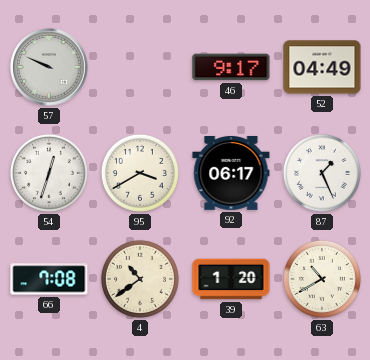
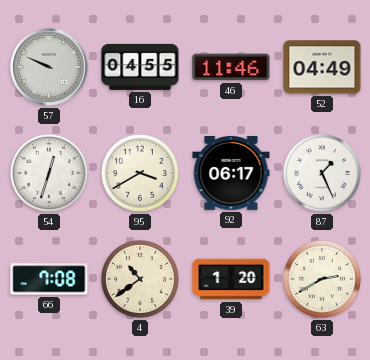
16: none -> 04:55 (140, 67)
46: 9:17 -> 11:46 (231, 67)
63: 10:40 -> 2:40 (322, 279)
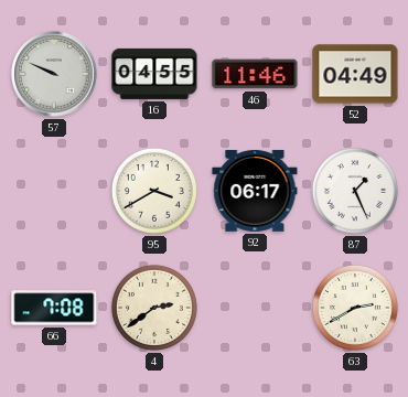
54: 12:33 -> none (49, 173)
4: 10:39 -> 2:39 (154, 308)
39: 1:20 -> none (231, 279)
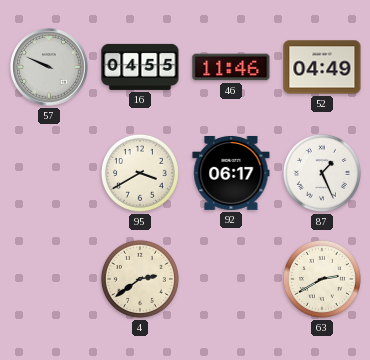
66: 7:08 -> none (54, 308)
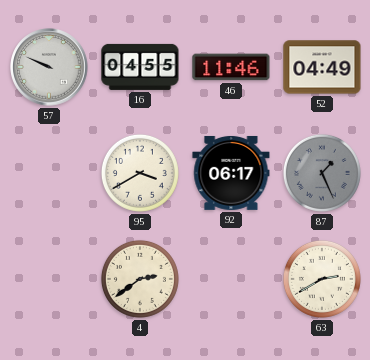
87 dial: white -> grey (322, 173)
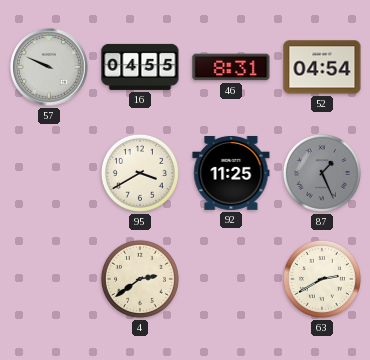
46: 11:46 -> 8:31 (231, 67)
52: 04:49 -> 04:54 (322, 67)
92: 06:17 -> 11:25 (231, 173)
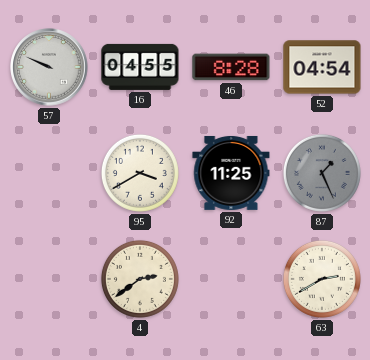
46: 8:31 -> 8:28 (231, 67)
